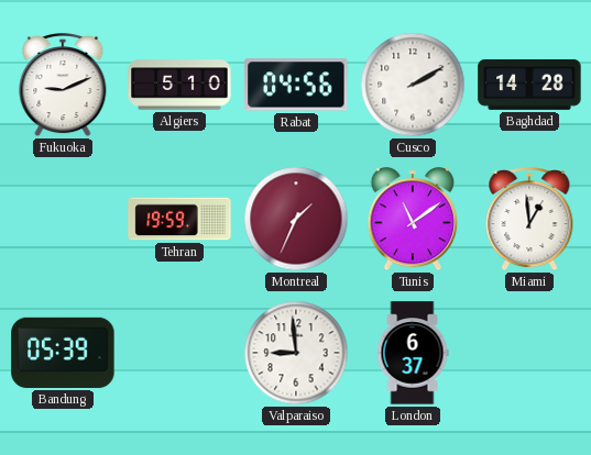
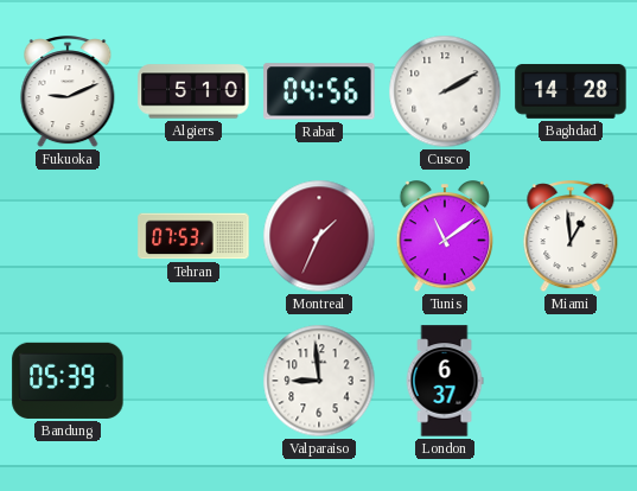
Tehran: 19:59 -> 07:53 (193, 236)
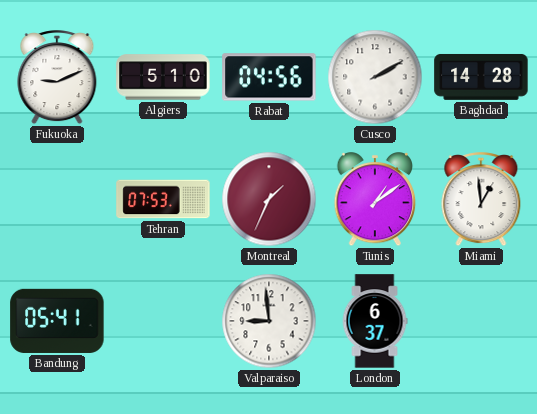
Tunis: 11:09 -> 1:09 (375, 200)
Bandung: 05:39 -> 05:41 (57, 321)
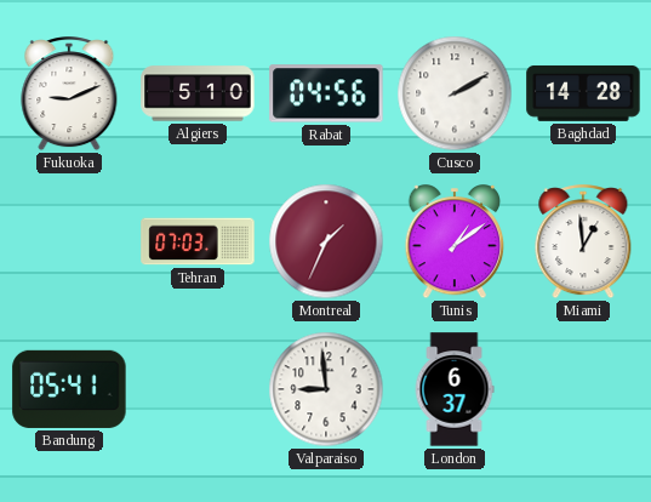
Tehran: 07:53 -> 07:03 (198, 241)
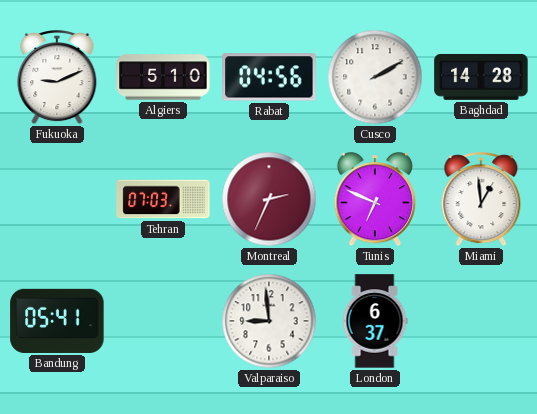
Montreal: 1:34 -> 2:34 (269, 199)
Tunis: 1:09 -> 6:49 (375, 200)
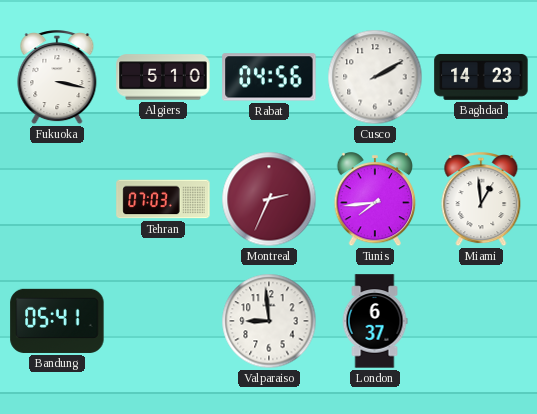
Fukuoka: 9:11 -> 3:17 (57, 78)
Baghdad: 14:28 -> 14:23 (481, 77)
Tunis: 6:49 -> 7:44 (375, 200)
